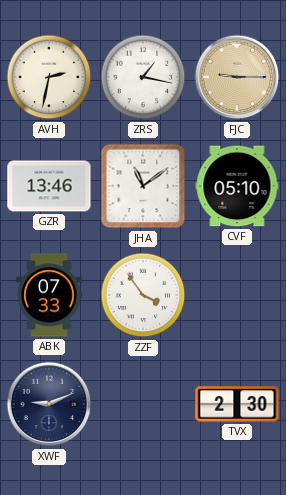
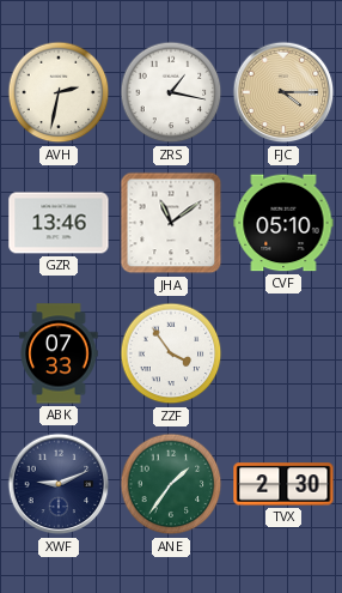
FJC: 9:15 -> 4:15 (283, 92)
ANE: none -> 1:36 (171, 484)
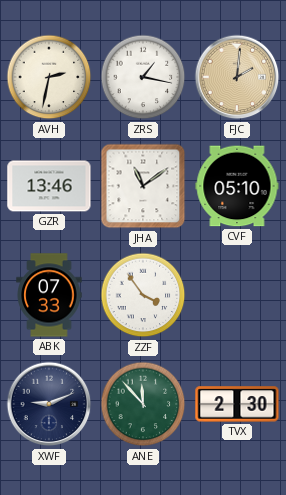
FJC: 4:15 -> 2:01 (237, 77)
ANE: 1:36 -> 11:53 (143, 404)
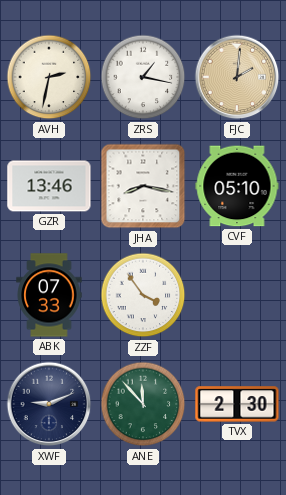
JHA: 11:09 -> 8:17 (143, 186)
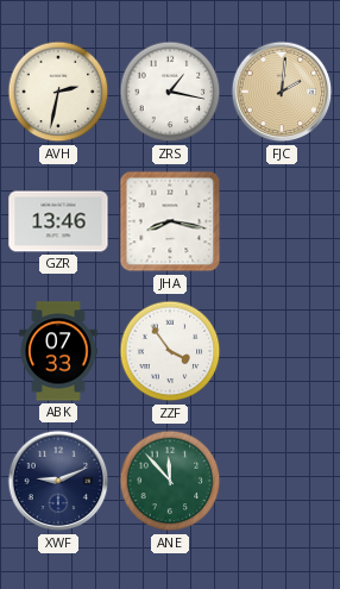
CVF: 05:10 -> none (237, 186)
TVX: 2:30 -> none (237, 404)
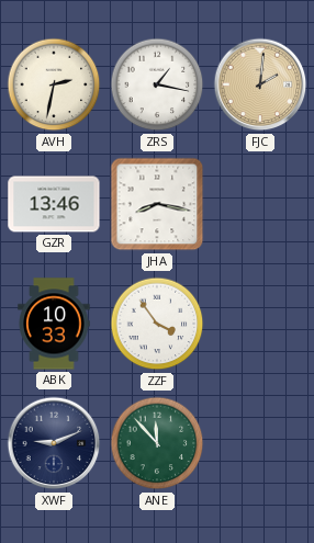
ABK: 07:33 -> 10:33 (54, 324)
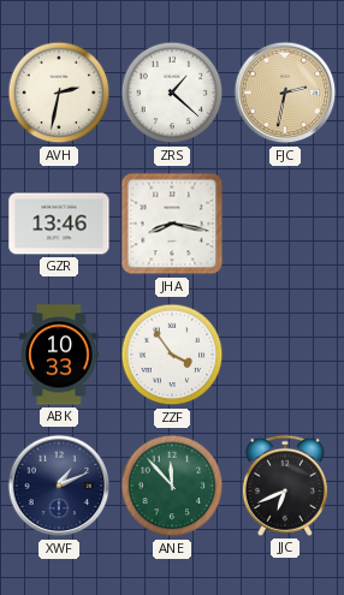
ZRS: 1:17 -> 1:22 (172, 93)
FJC: 2:01 -> 2:32 (285, 93)
XWF: 9:11 -> 1:11 (59, 486)
JJC: none -> 6:41 (285, 486)
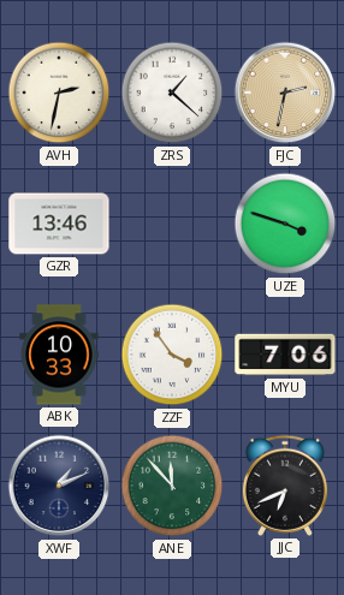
JHA: 8:17 -> none (172, 224)
UZE: none -> 3:48 (285, 224)
MYU: none -> 7:06 (285, 355)
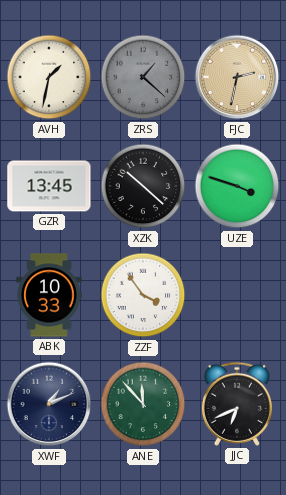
AVH: 2:32 -> 1:32 (49, 77)
ZRS dial: white -> grey (143, 77)
GZR: 13:46 -> 13:45 (49, 186)
XZK: none -> 10:22 (143, 186)
MYU: 7:06 -> none (285, 355)
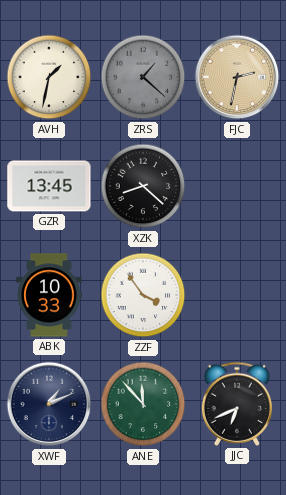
XZK: 10:22 -> 8:22 (143, 186)
UZE: 3:48 -> none (237, 186)
